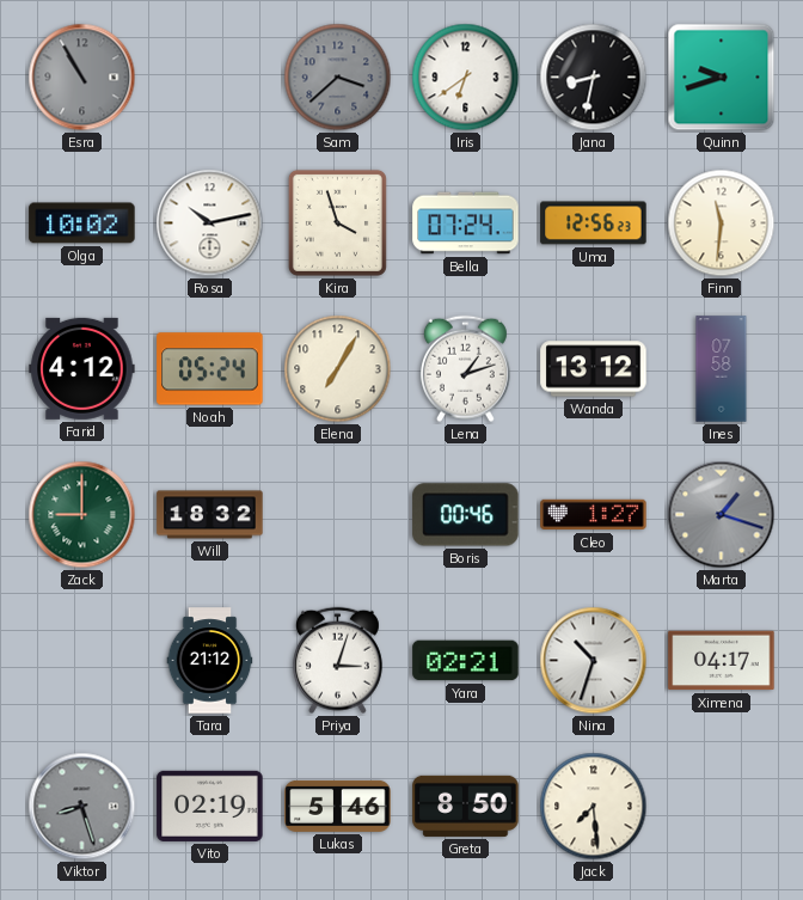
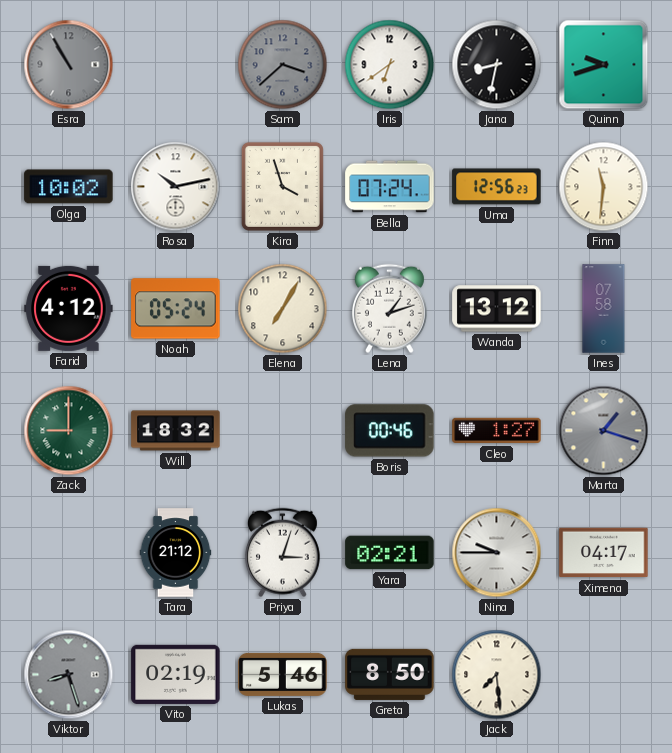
Nina: 10:33 -> 9:45 (497, 553)
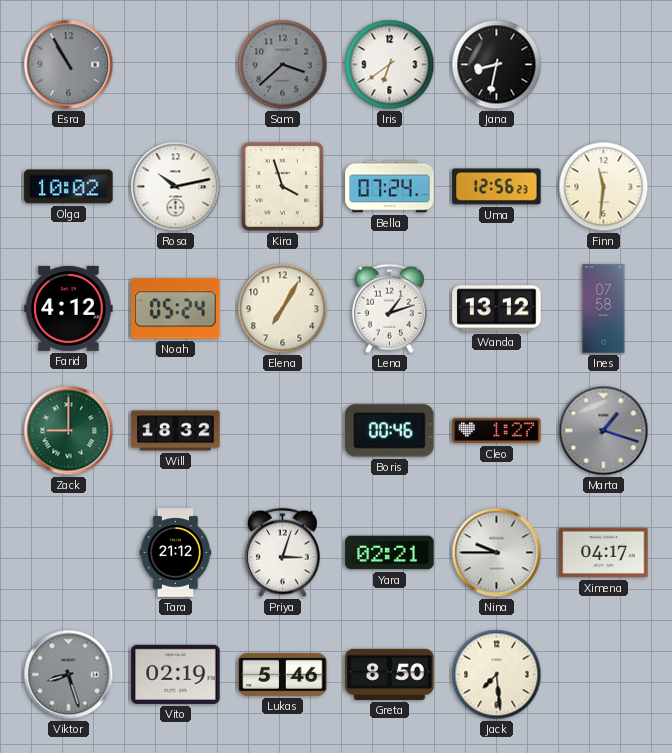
Quinn: 9:42 -> none (604, 65)
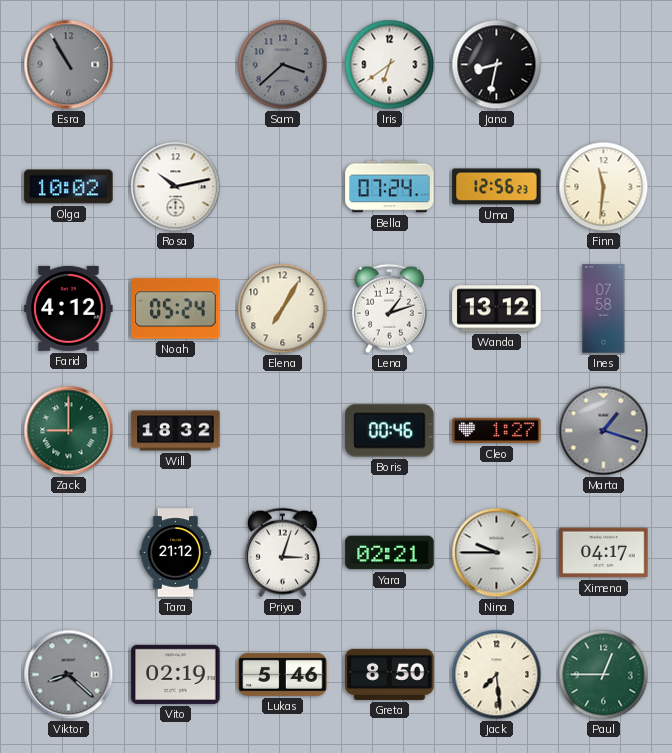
Kira: 3:57 -> none (282, 186)
Viktor: 8:27 -> 8:22 (69, 675)
Paul: none -> 12:45 (604, 675)
